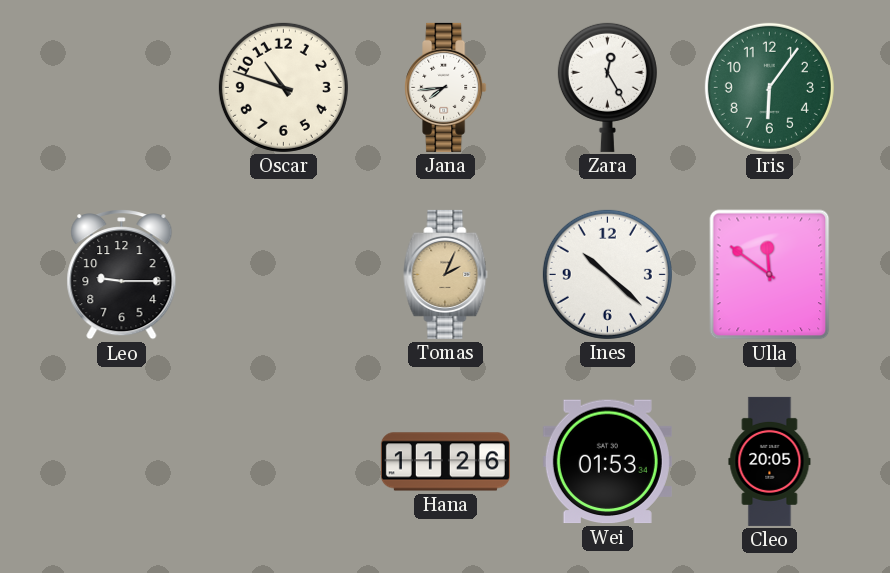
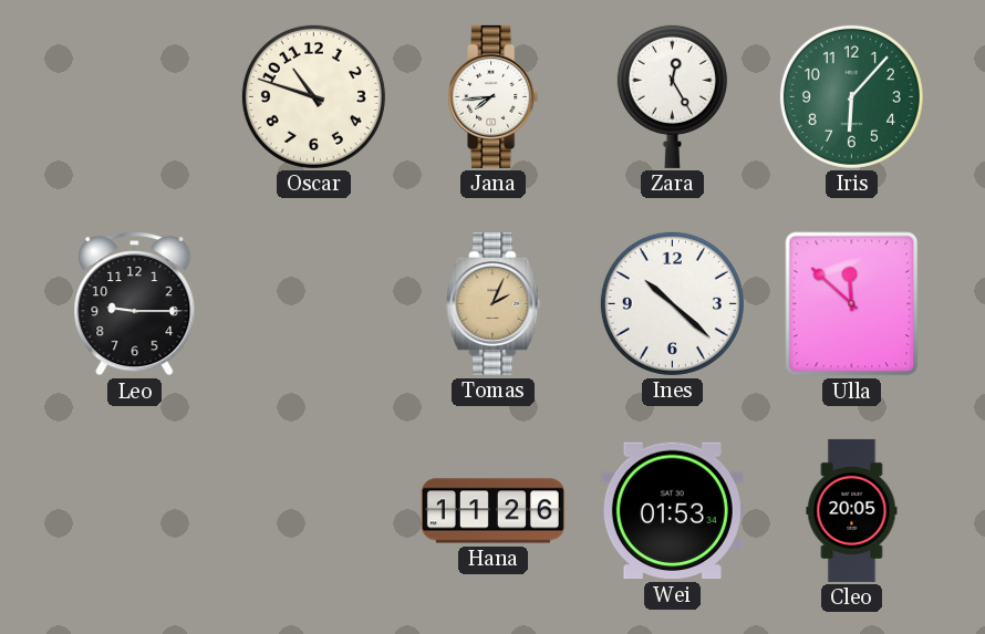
Iris: 6:06 -> 6:07 (851, 96)
Ulla: 11:51 -> 11:52 (852, 304)
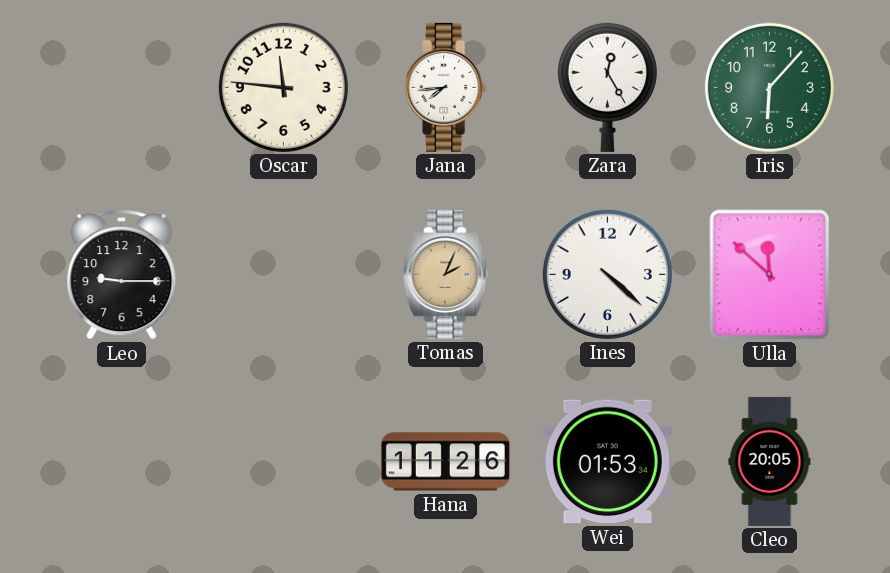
Oscar: 10:48 -> 11:46 (283, 87)
Ines: 10:22 -> 4:22 (607, 274)
